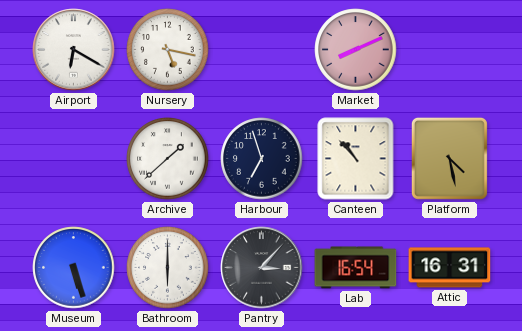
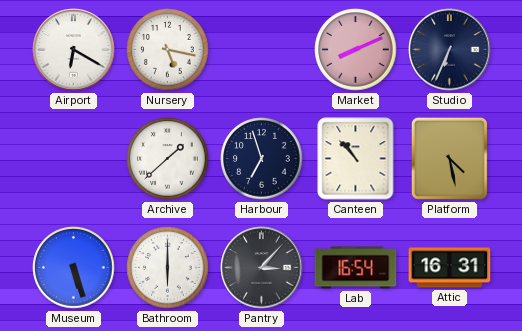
Studio: none -> 6:34 (450, 50)
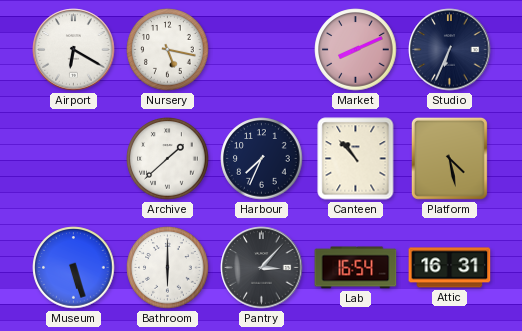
Harbour: 6:57 -> 7:34 (262, 159)
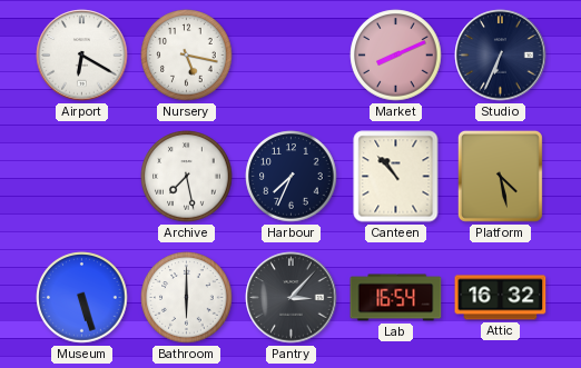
Archive: 1:38 -> 7:28 (187, 177)
Attic: 16:31 -> 16:32 (501, 298)
